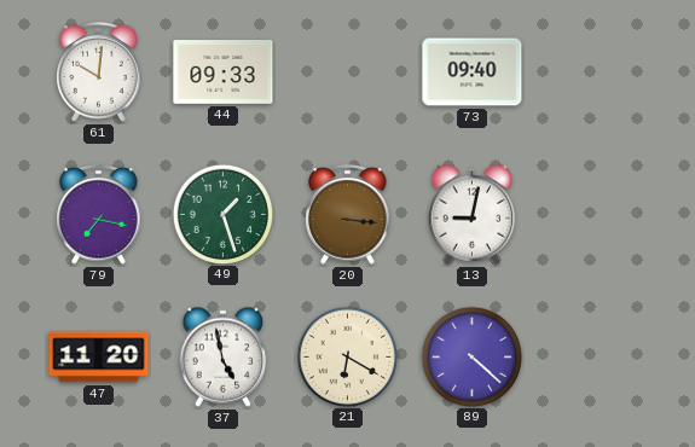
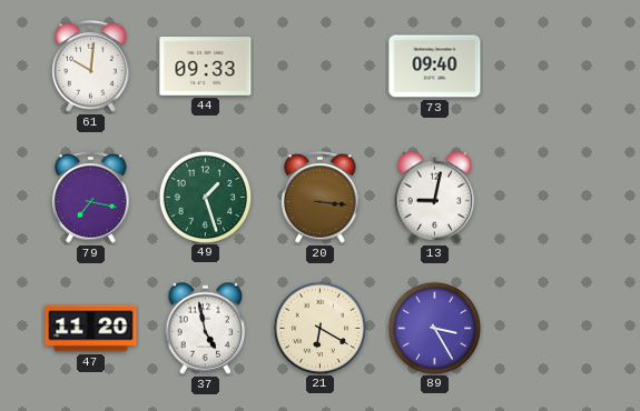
89: 4:22 -> 3:25 (434, 328)
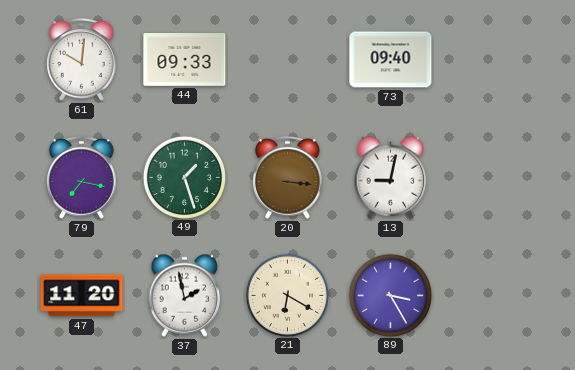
37: 4:58 -> 1:58 (185, 295)
